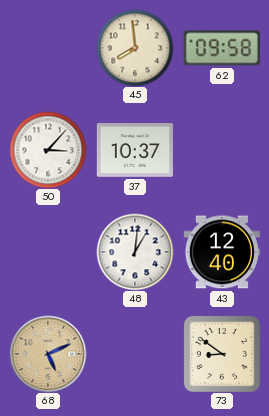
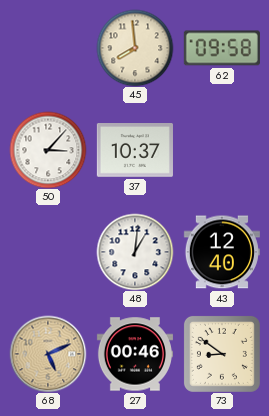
27: none -> 00:46 (135, 354)
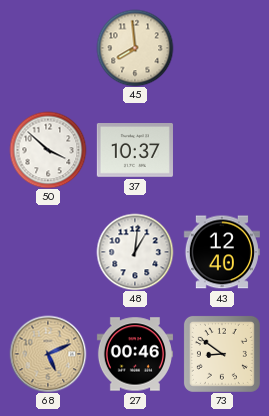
62: 09:58 -> none (222, 48)
50: 3:07 -> 3:52 (48, 150)
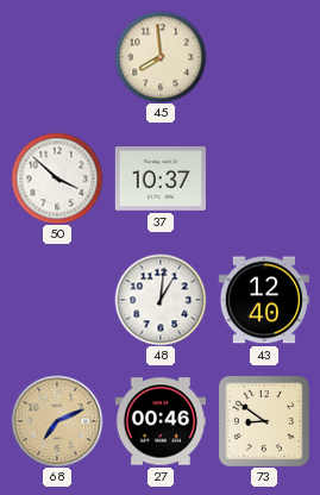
68: 5:11 -> 7:11 (57, 421)
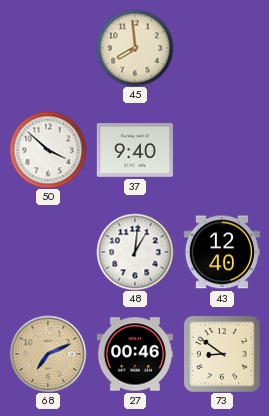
37: 10:37 -> 9:40 (135, 151)
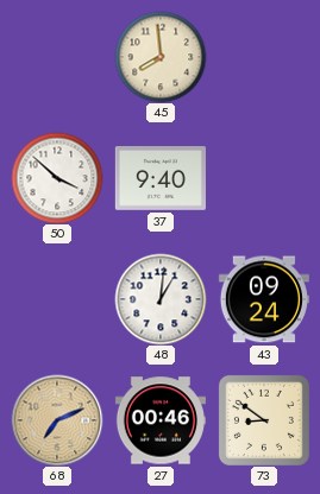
43: 12:40 -> 09:24 (264, 299)
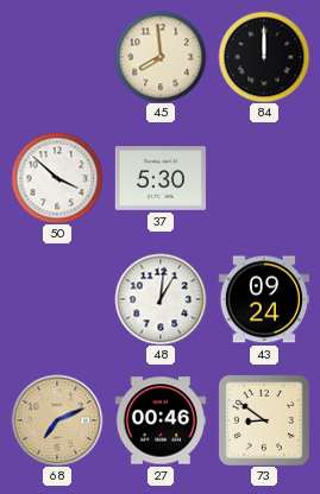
84: none -> 12:00 (264, 57)
37: 9:40 -> 5:30 (161, 179)
